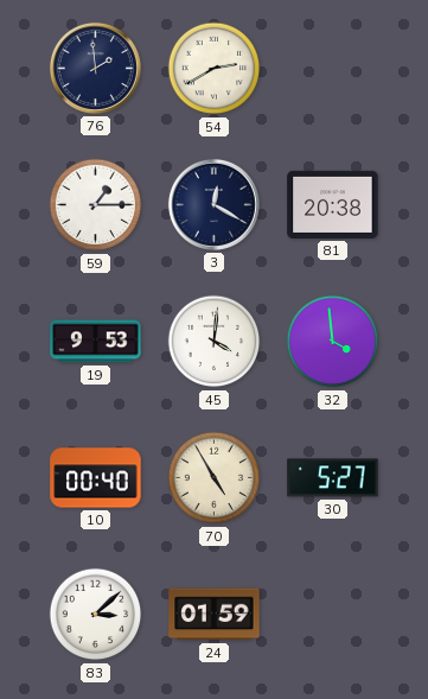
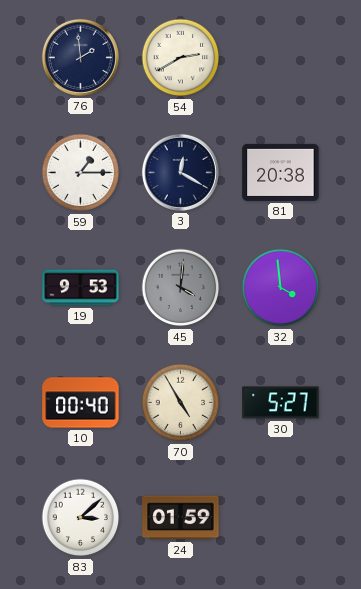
45 dial: white -> grey (181, 288)
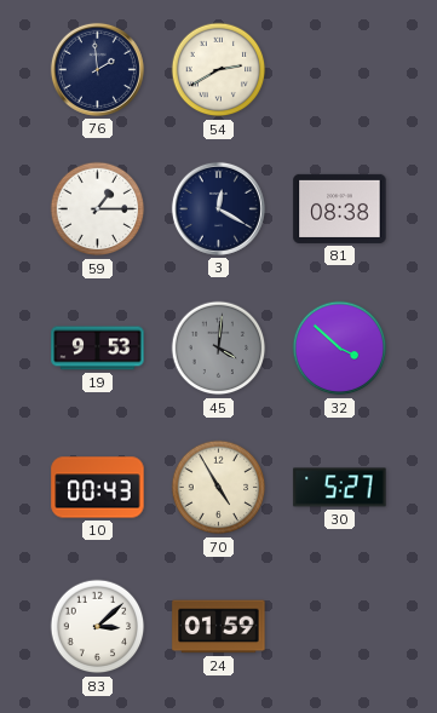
81: 20:38 -> 08:38 (340, 208)
32: 3:59 -> 3:52 (340, 349)
10: 00:40 -> 00:43 (98, 488)
